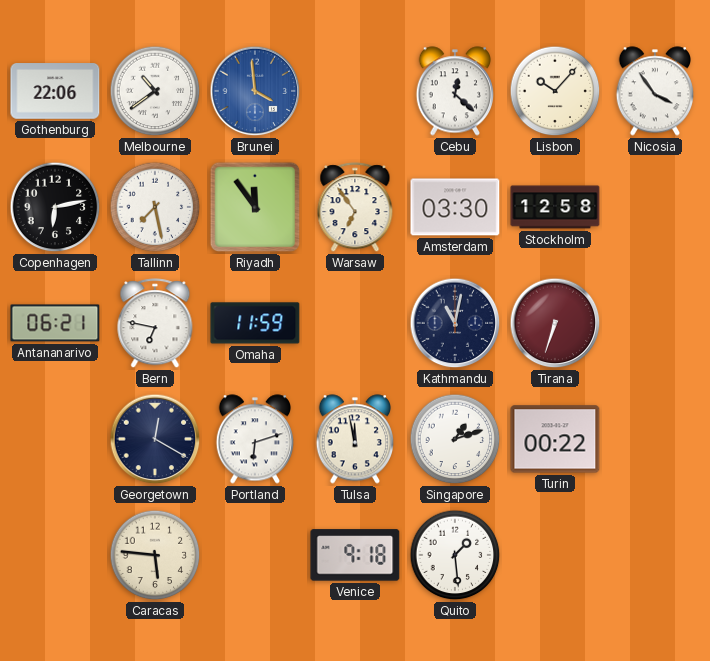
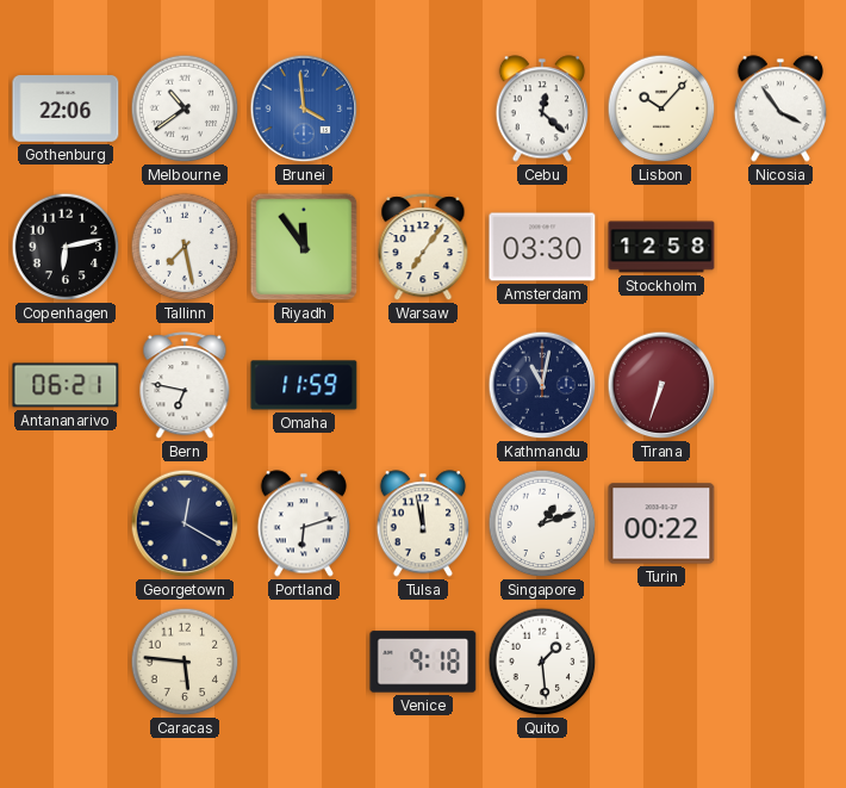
Warsaw: 6:54 -> 7:06 (423, 248)
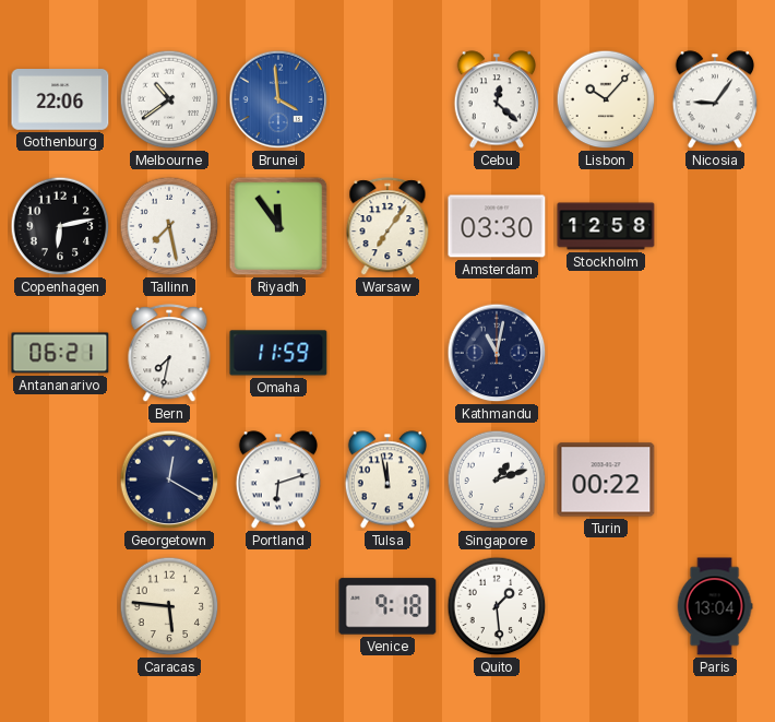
Nicosia: 3:54 -> 9:06 (714, 99)
Bern: 6:47 -> 7:32 (169, 354)
Tirana: 6:33 -> none (661, 385)
Paris: none -> 13:04 (715, 606)
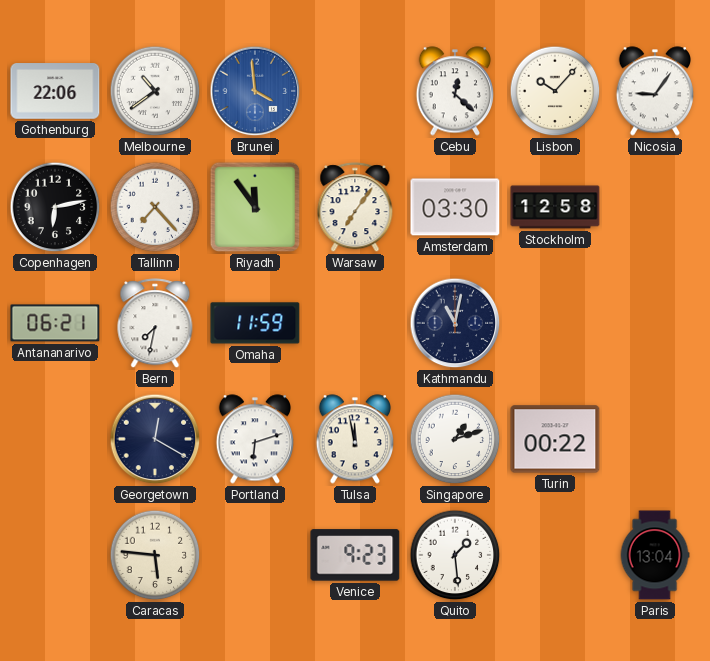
Tallinn: 7:28 -> 7:23 (155, 207)
Venice: 9:18 -> 9:23 (355, 555)
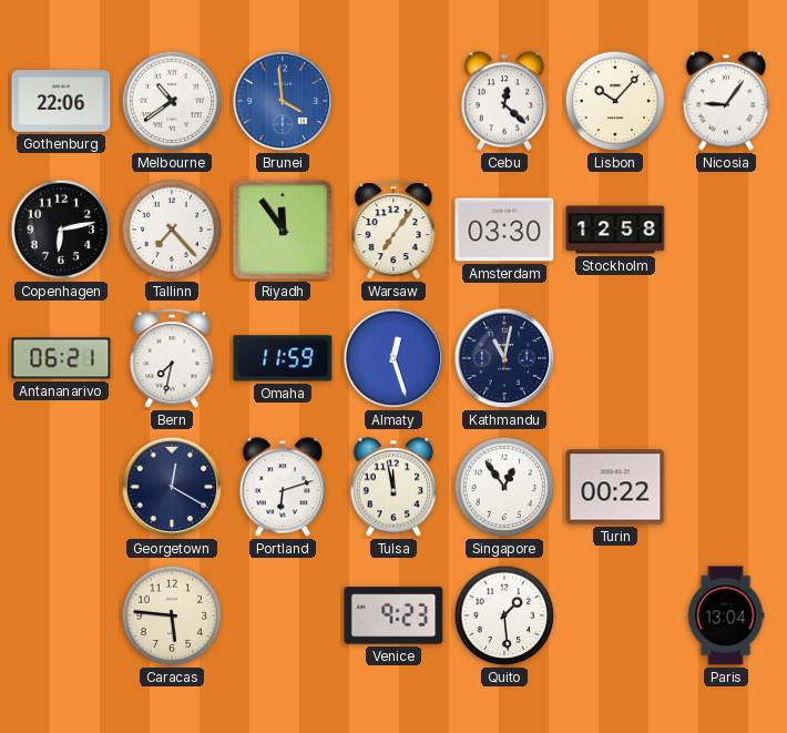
Almaty: none -> 12:27 (393, 358)
Singapore: 1:12 -> 12:54 (504, 487)
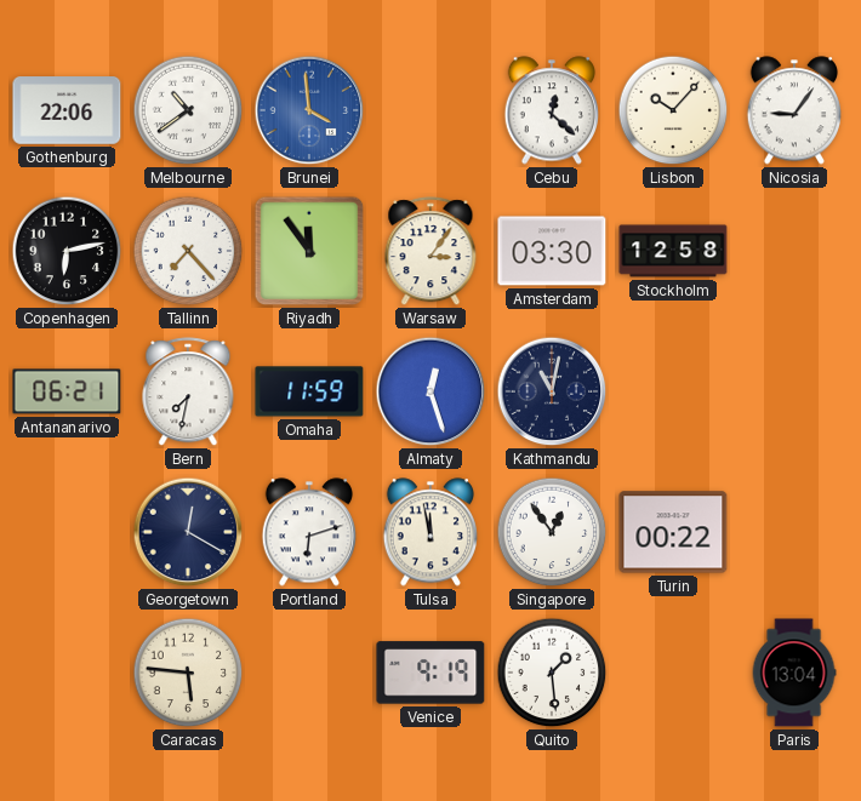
Warsaw: 7:06 -> 3:06 (430, 252)
Venice: 9:23 -> 9:19 (430, 673)
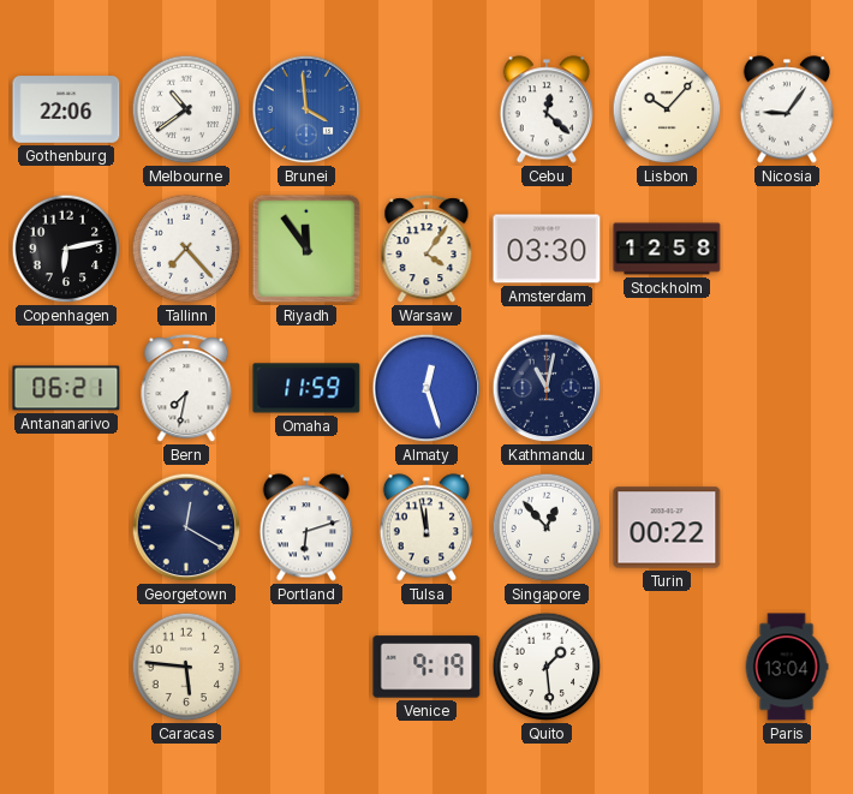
Warsaw: 3:06 -> 4:06 (426, 250)
Singapore: 12:54 -> 12:53 (547, 527)
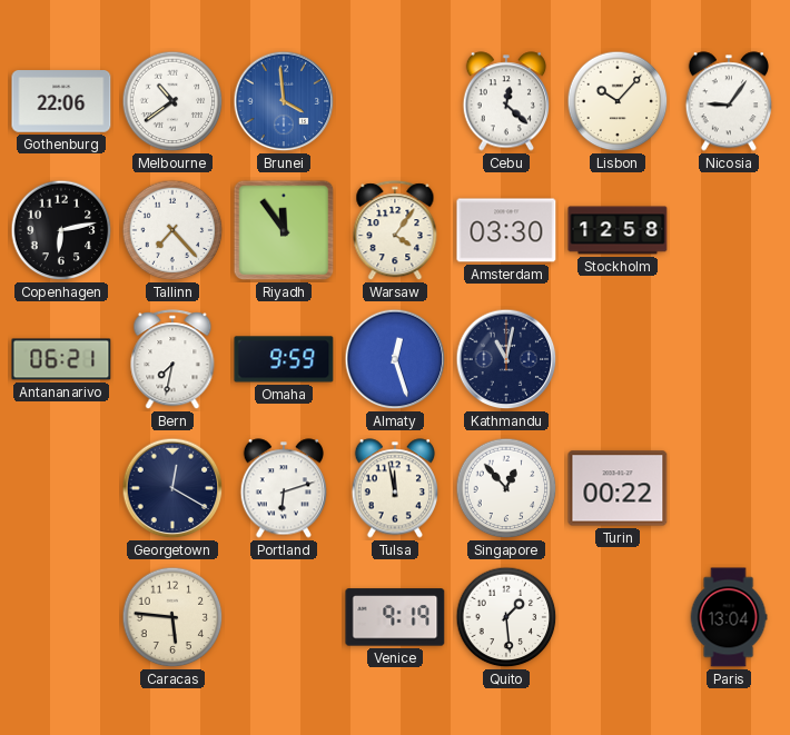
Omaha: 11:59 -> 9:59 (284, 359)
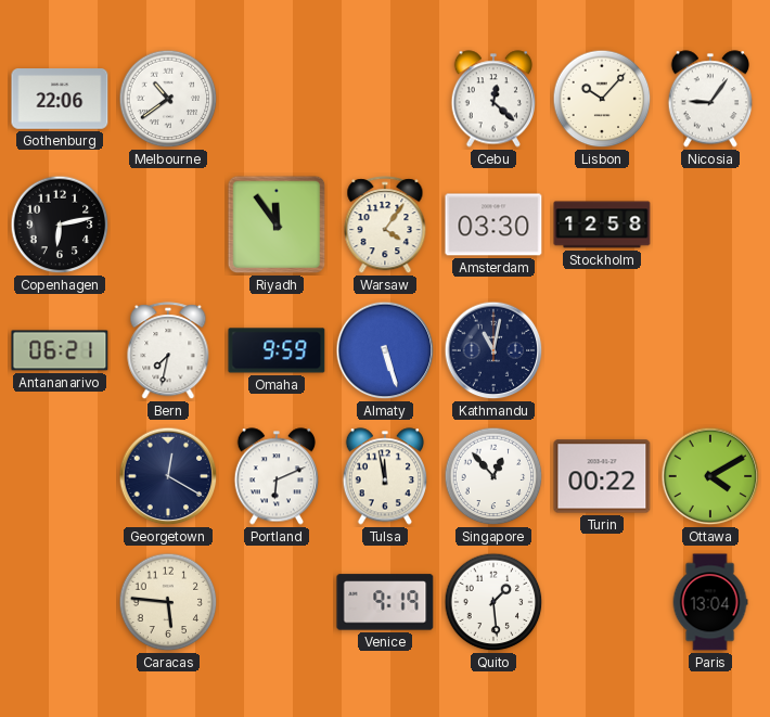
Brunei: 3:59 -> none (284, 101)
Tallinn: 7:23 -> none (172, 230)
Almaty: 12:27 -> 5:27 (385, 350)
Portland: 6:12 -> 6:11 (275, 476)
Ottawa: none -> 4:10 (710, 476)
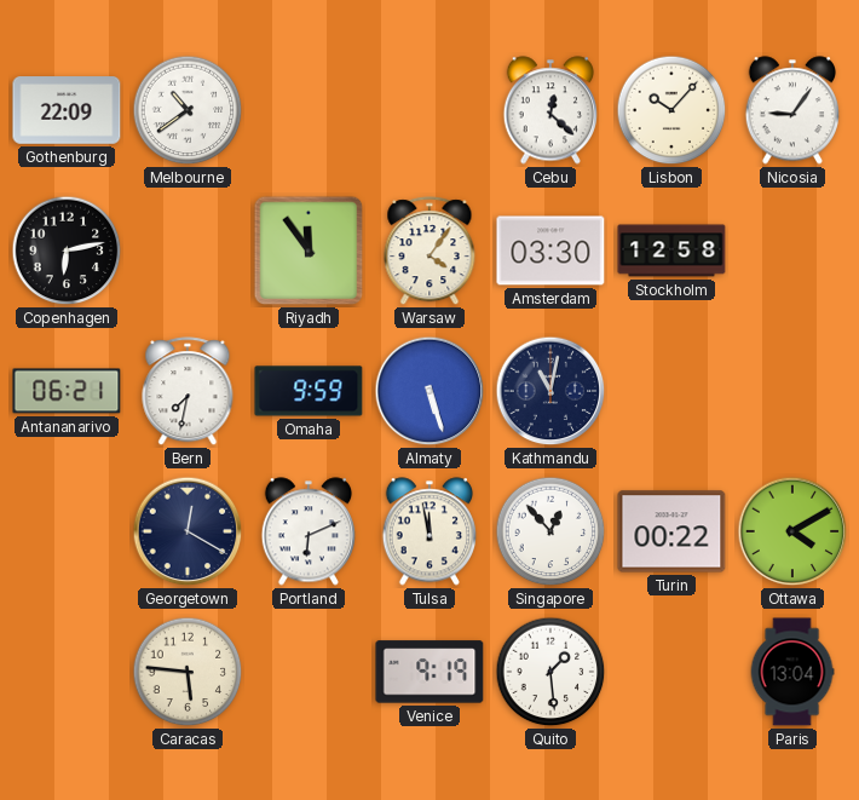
Gothenburg: 22:06 -> 22:09 (67, 110)
